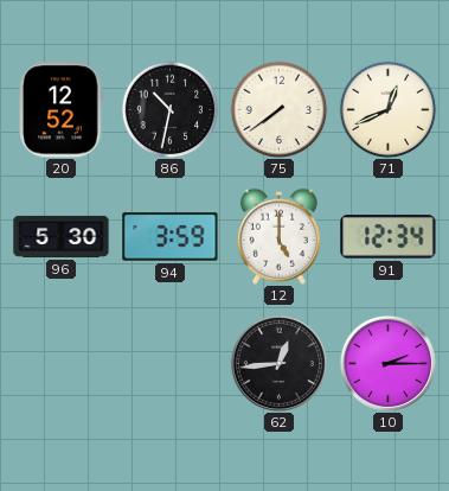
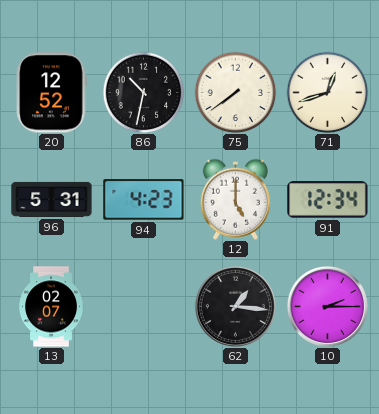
71: 12:41 -> 12:42 (327, 92)
96: 5:30 -> 5:31 (52, 199)
94: 3:59 -> 4:23 (144, 200)
13: none -> 02:07 (51, 307)
62: 12:44 -> 1:16 (235, 306)
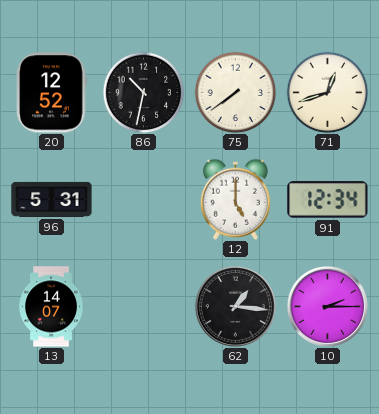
94: 4:23 -> none (144, 200)
13: 02:07 -> 14:07 (51, 307)
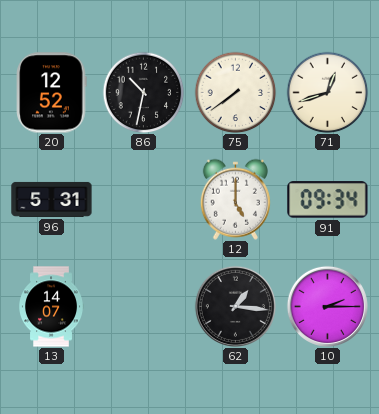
91: 12:34 -> 09:34 (328, 200)
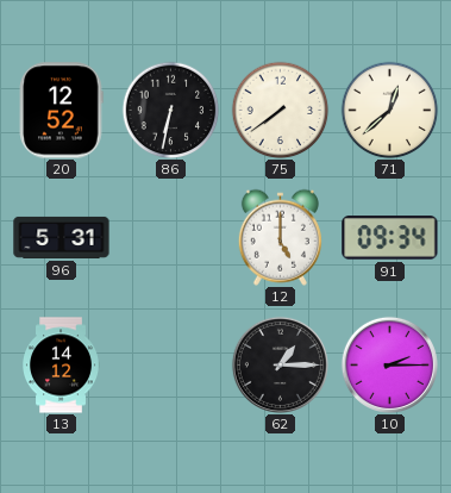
86: 10:32 -> 6:32 (170, 110)
71: 12:42 -> 12:38 (389, 110)
13: 14:07 -> 14:12 (61, 366)
62: 1:16 -> 1:15 (280, 364)
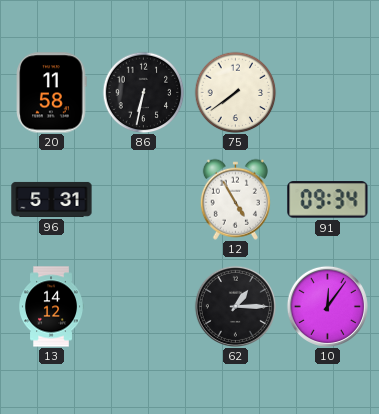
20: 12:52 -> 11:58 (52, 93)
71: 12:38 -> none (389, 110)
12: 5:00 -> 4:55 (235, 199)
10: 2:15 -> 12:06 (327, 306)
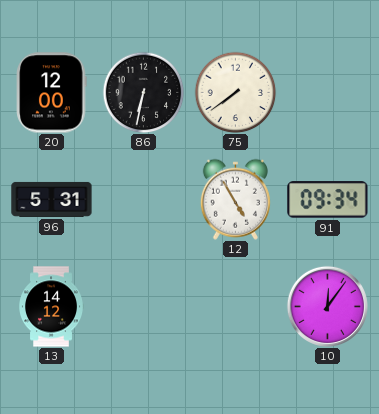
20: 11:58 -> 12:00 (52, 93)
62: 1:15 -> none (235, 306)
